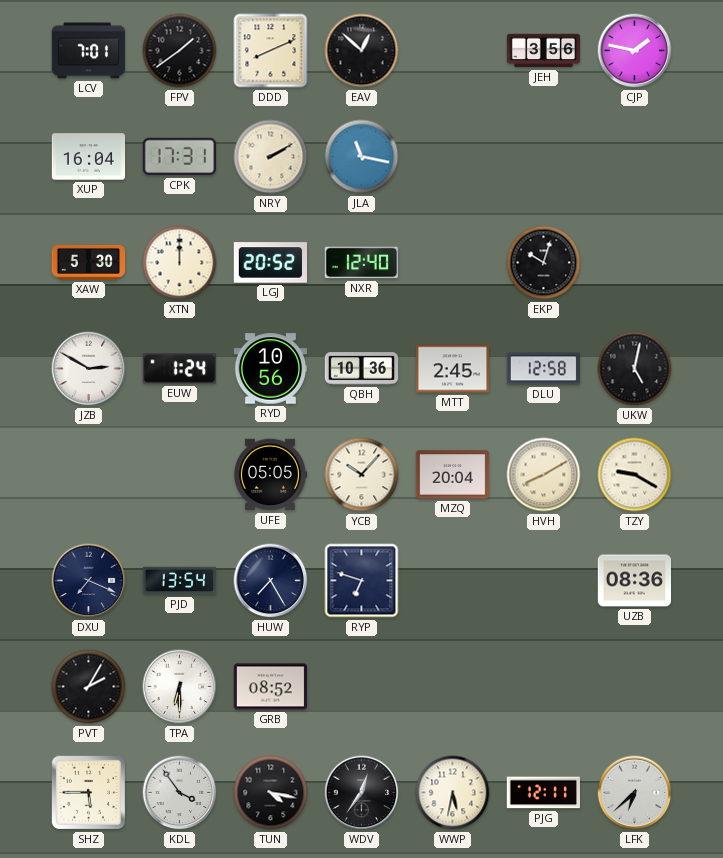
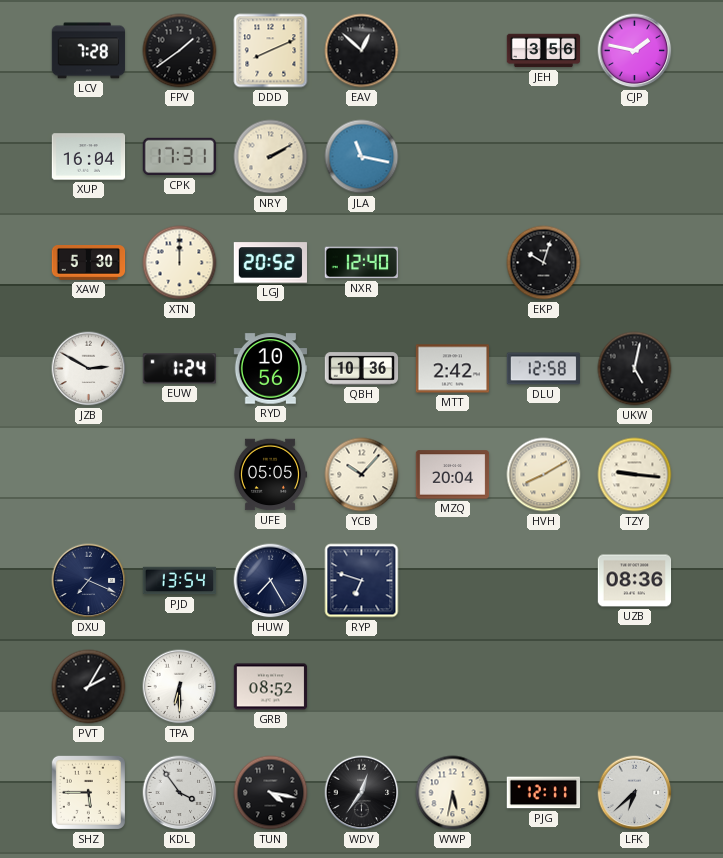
LCV: 7:01 -> 7:28 (89, 51)
MTT: 2:45 -> 2:42 (453, 369)
TZY: 9:20 -> 9:16 (635, 475)
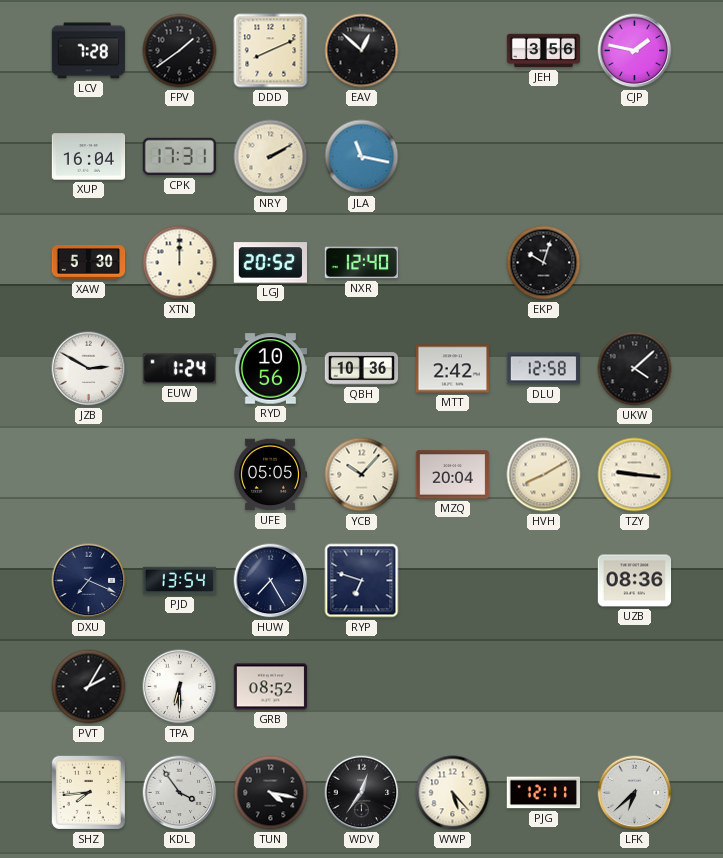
UKW: 5:02 -> 4:08 (635, 369)
SHZ: 5:45 -> 7:44 (88, 792)
WWP: 5:32 -> 5:23 (453, 793)
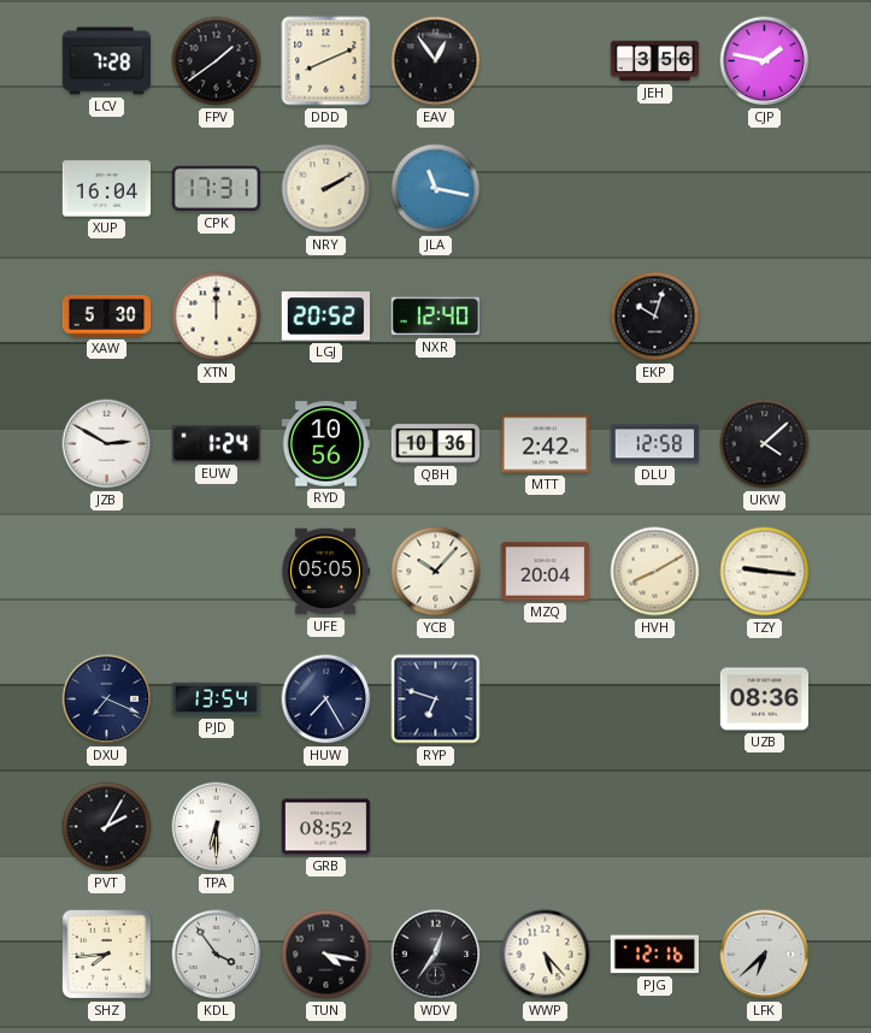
EAV: 12:52 -> 12:54 (436, 61)
PJG: 12:11 -> 12:16 (654, 955)
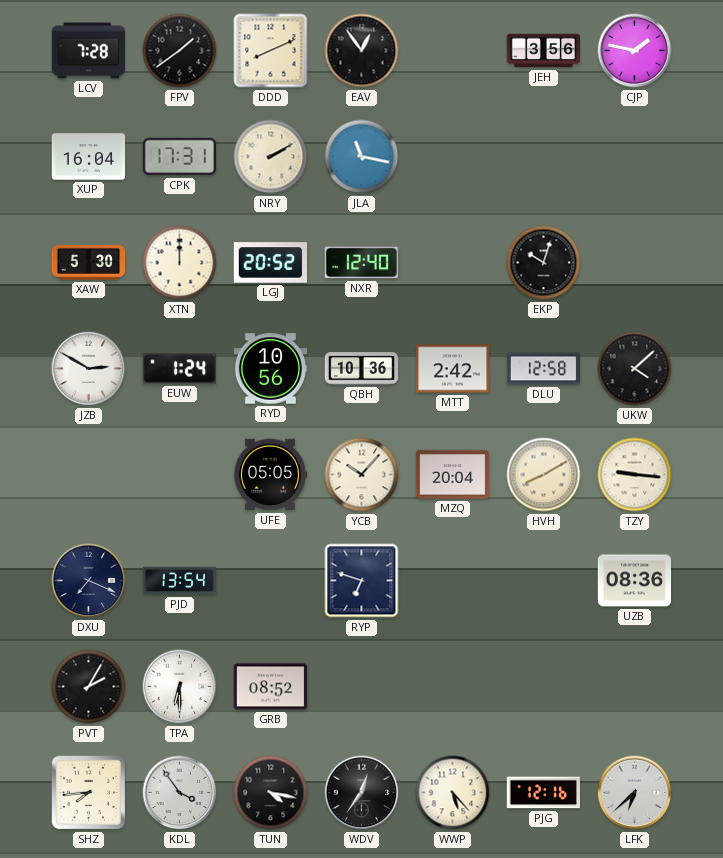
HUW: 7:25 -> none (326, 700)
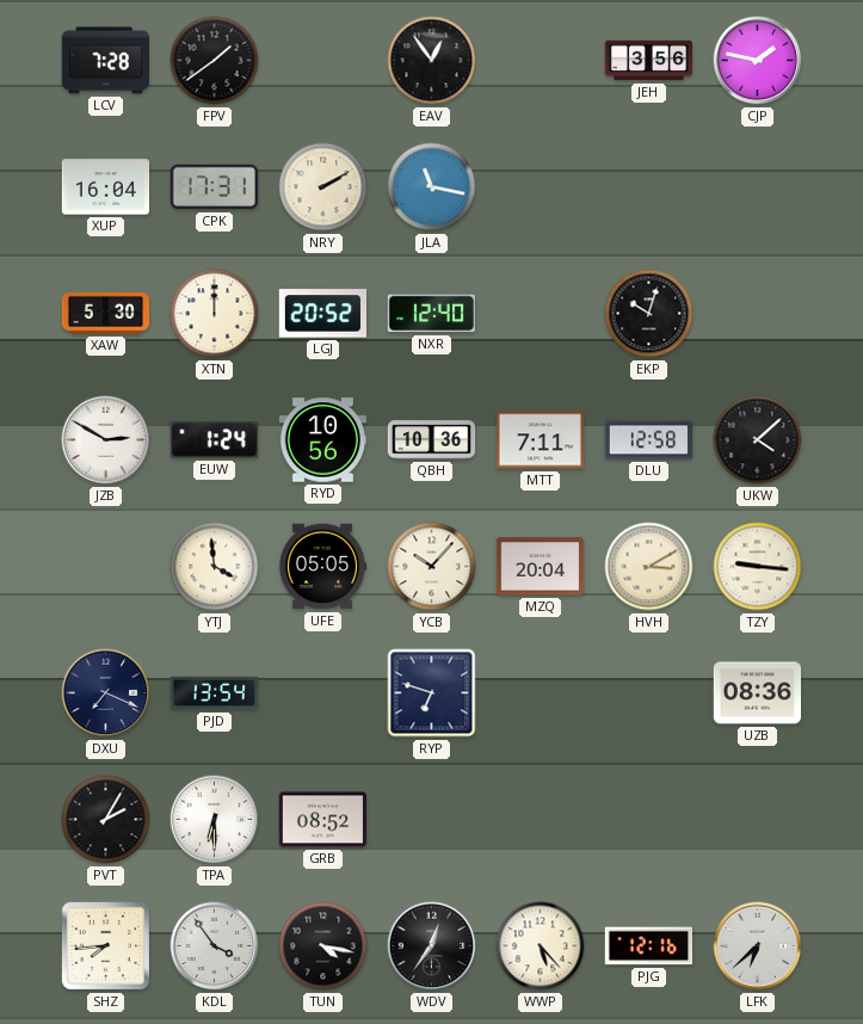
DDD: 8:11 -> none (271, 51)
MTT: 2:42 -> 7:11 (541, 440)
YTJ: none -> 3:59 (215, 567)
HVH: 8:10 -> 3:10 (649, 567)
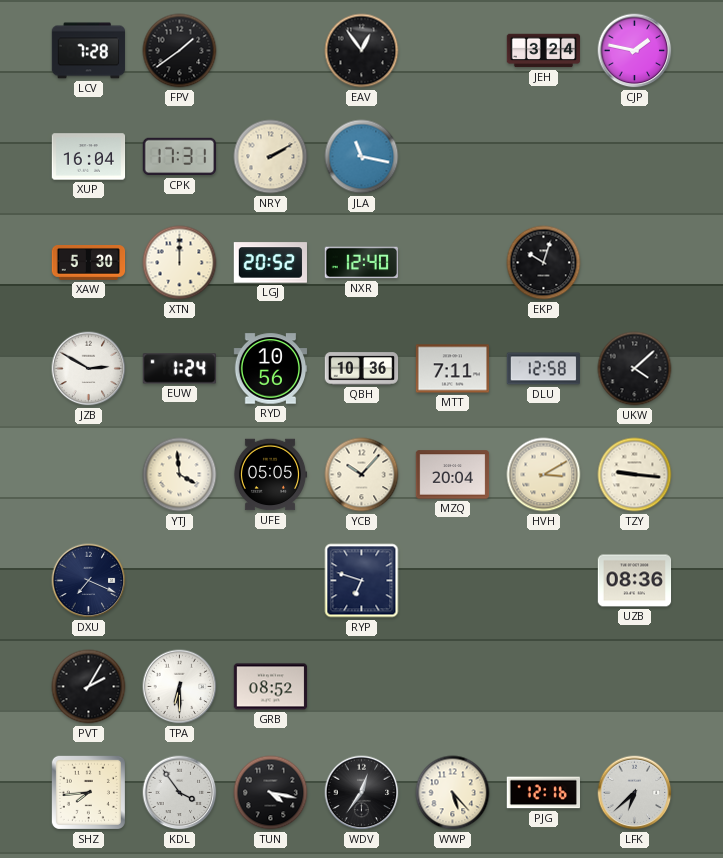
JEH: 3:56 -> 3:24 (544, 51)
PJD: 13:54 -> none (215, 693)
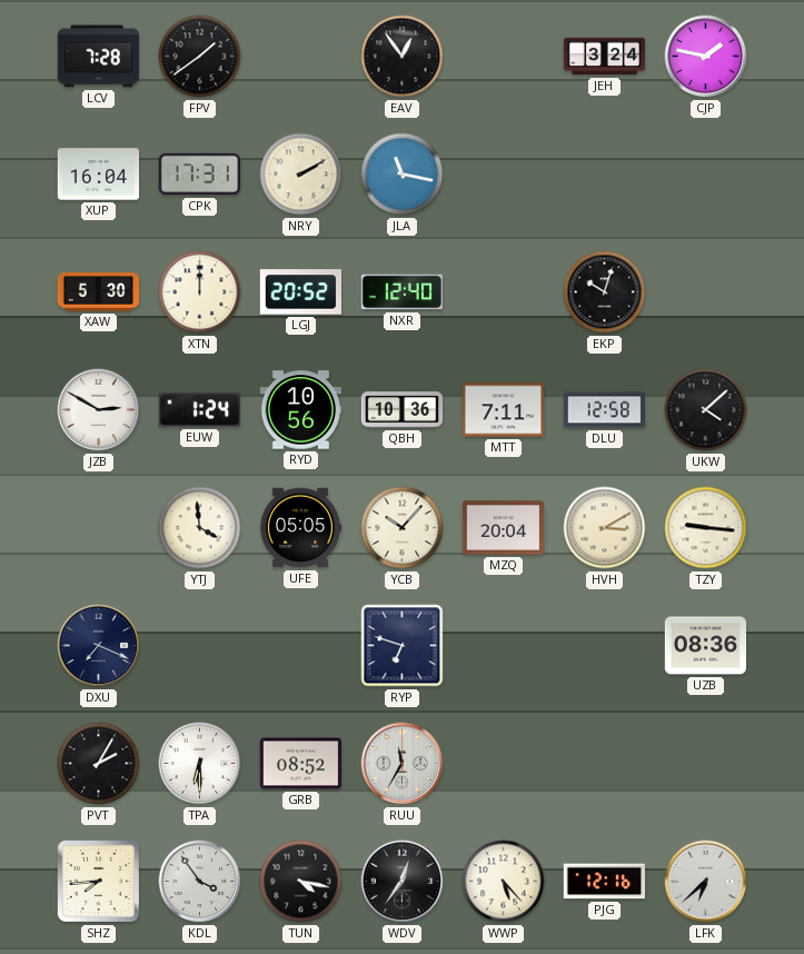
RUU: none -> 11:35 (403, 764)
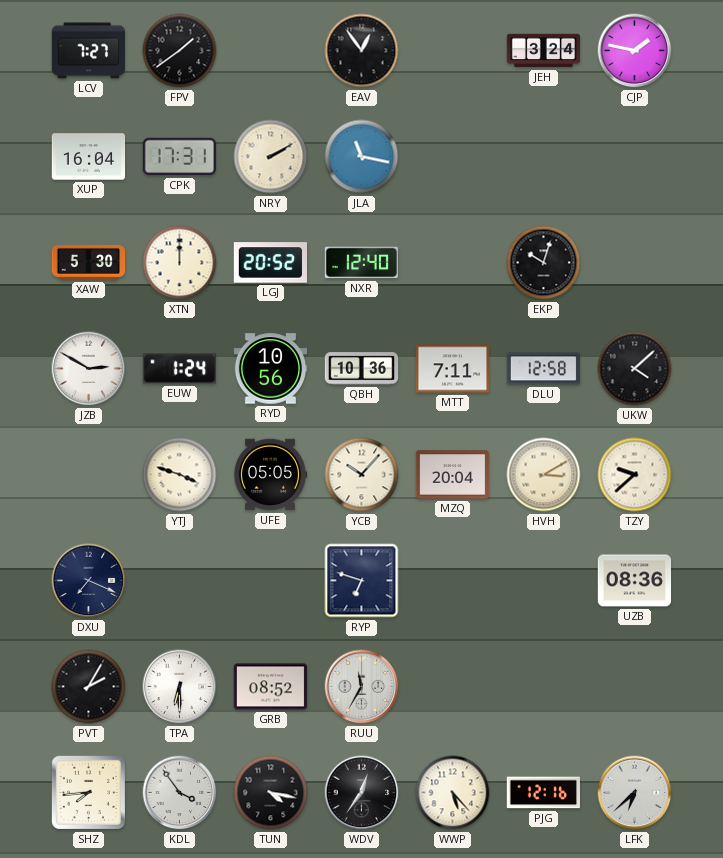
LCV: 7:28 -> 7:27 (89, 51)
YTJ: 3:59 -> 3:48 (180, 475)
TZY: 9:16 -> 9:38 (635, 475)
